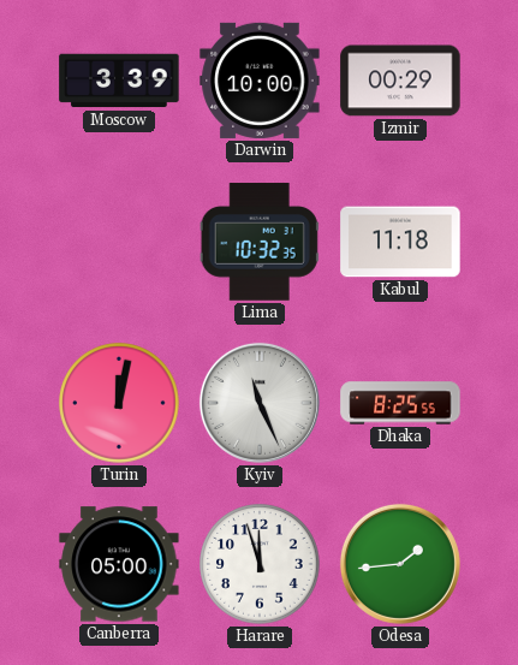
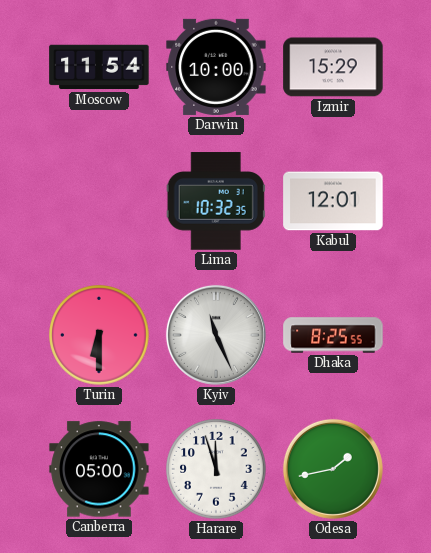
Moscow: 3:39 -> 11:54 (99, 67)
Izmir: 00:29 -> 15:29 (333, 67)
Kabul: 11:18 -> 12:01 (333, 201)
Turin: 12:02 -> 6:30 (99, 335)
Odesa: 1:44 -> 1:43 (333, 469)
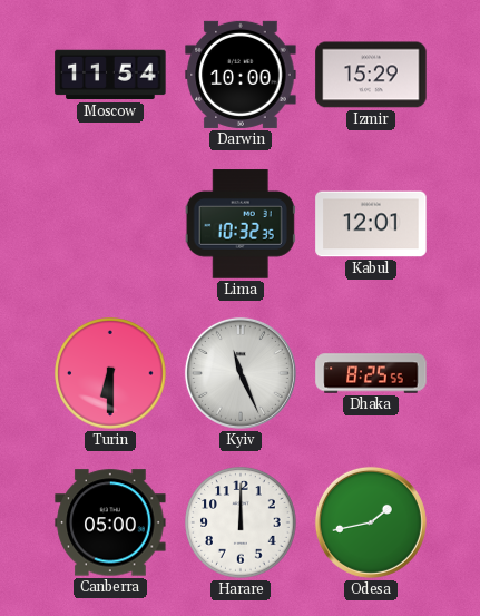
Harare: 11:57 -> 12:00 (241, 522)
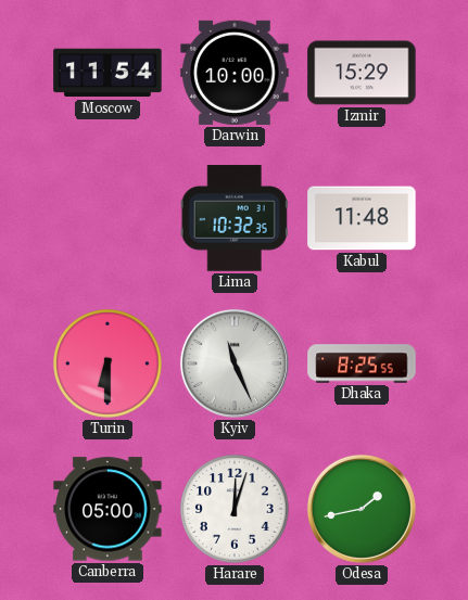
Kabul: 12:01 -> 11:48 (362, 218)
Harare: 12:00 -> 12:03 (235, 509)
